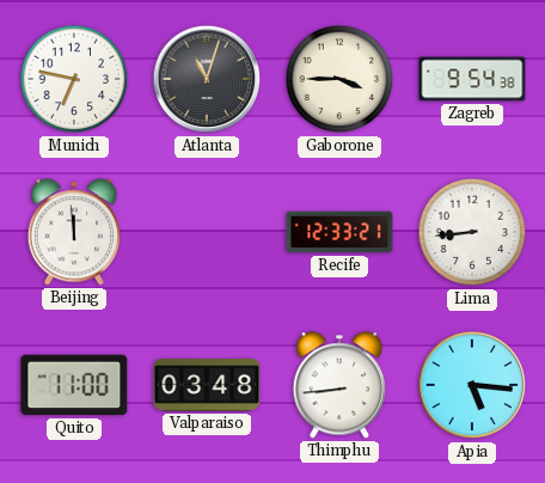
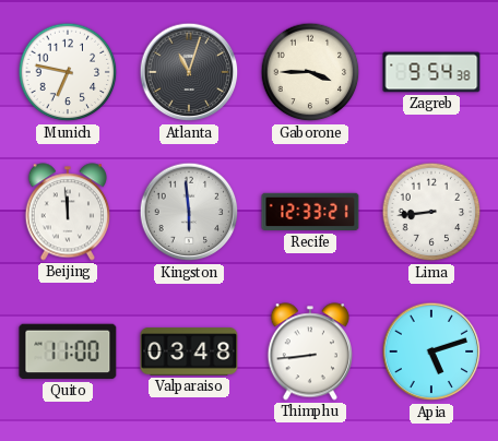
Kingston: none -> 5:59 (189, 212)
Apia: 5:16 -> 5:12 (431, 351)
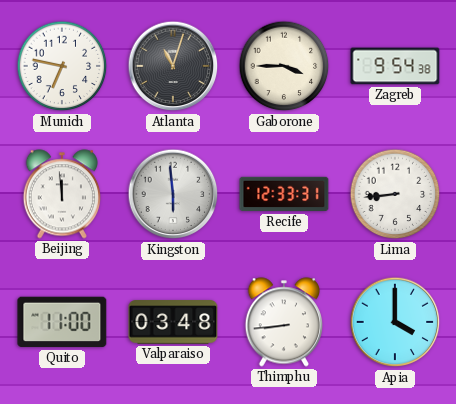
Recife: 12:33:21 -> 12:33:31 (284, 194)
Apia: 5:12 -> 4:00 (395, 322)
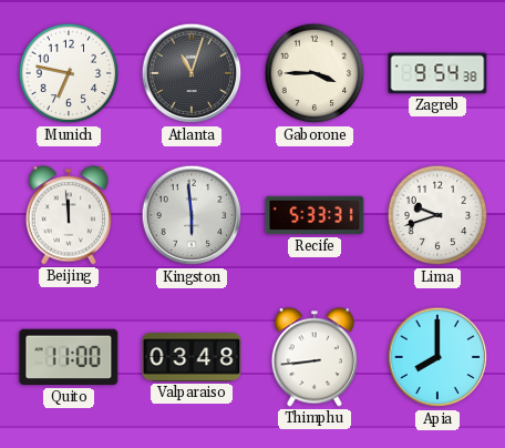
Recife: 12:33 -> 5:33 (315, 215)
Lima: 8:44 -> 9:42 (437, 215)
Apia: 4:00 -> 8:00 (437, 357)
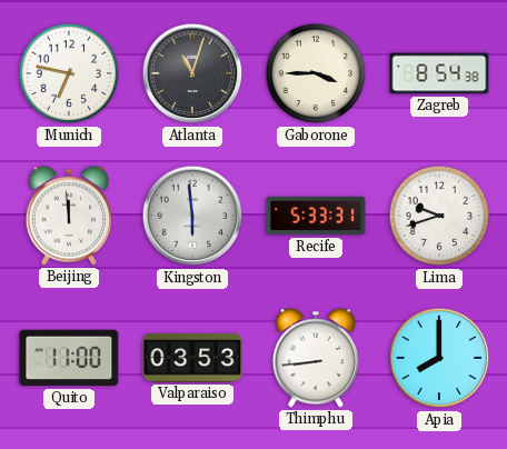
Zagreb: 9:54 -> 8:54 (439, 73)
Valparaiso: 03:48 -> 03:53 (192, 358)
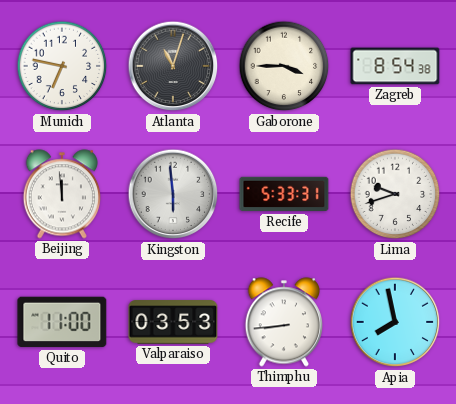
Apia: 8:00 -> 7:58 (395, 322)
